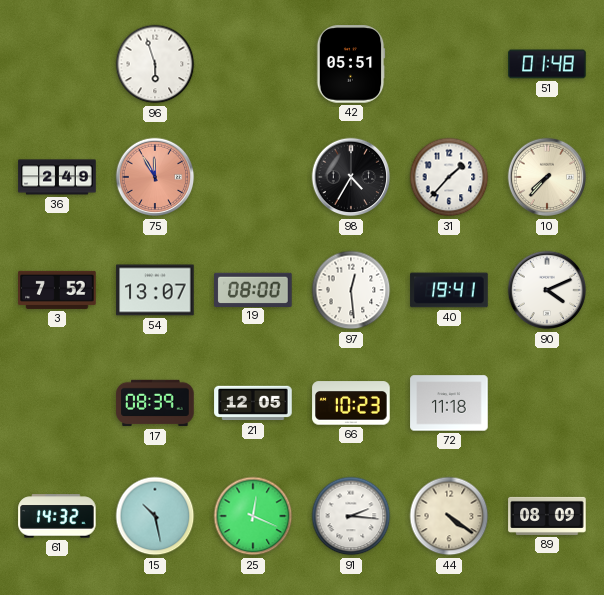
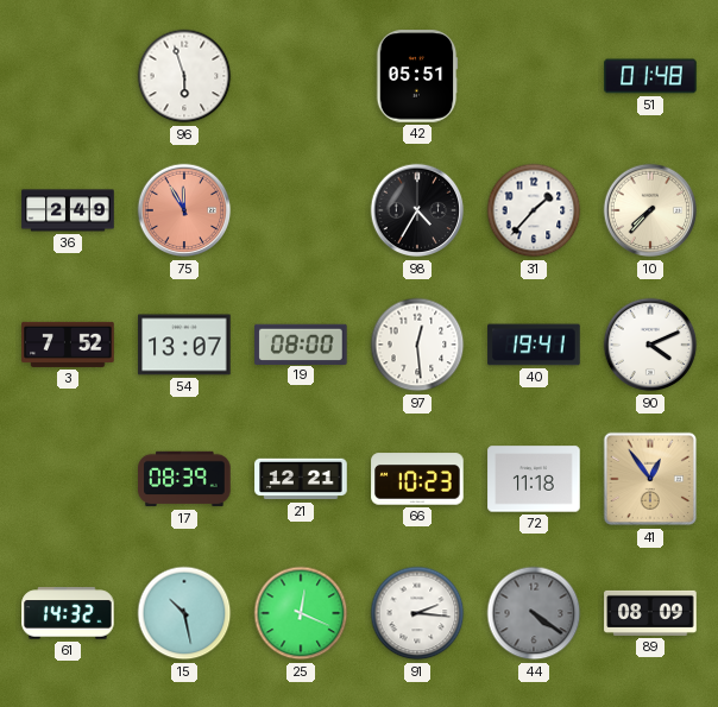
21: 12:05 -> 12:21 (301, 479)
41: none -> 12:54 (650, 479)
44 dial: cream -> grey (534, 613)
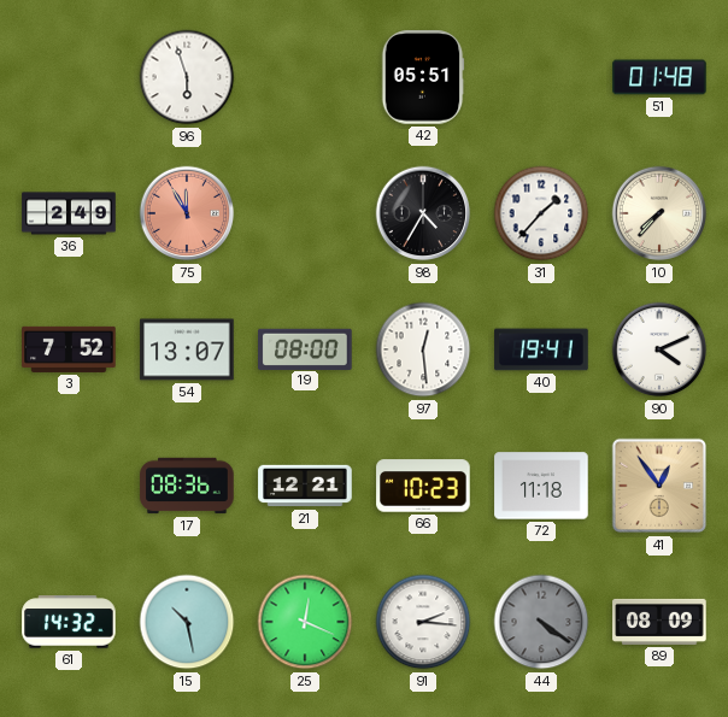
17: 08:39 -> 08:36 (187, 486)
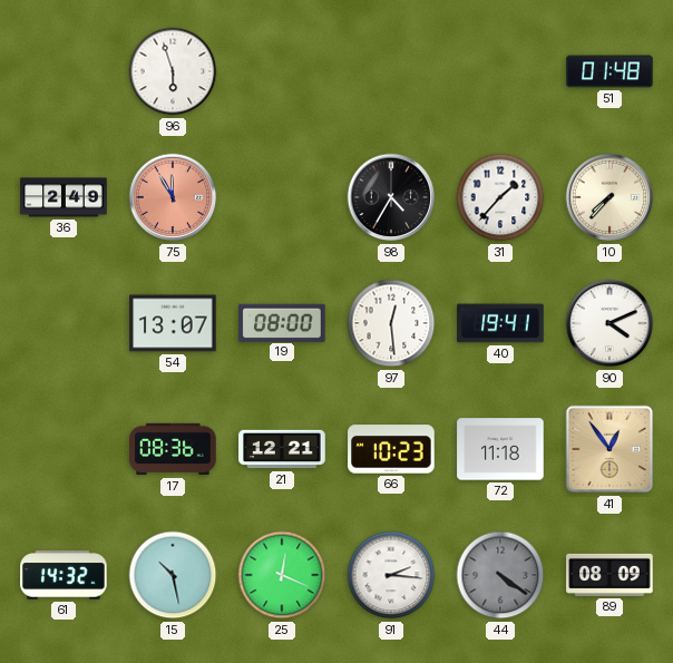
42: 05:51 -> none (423, 77)
3: 7:52 -> none (69, 349)
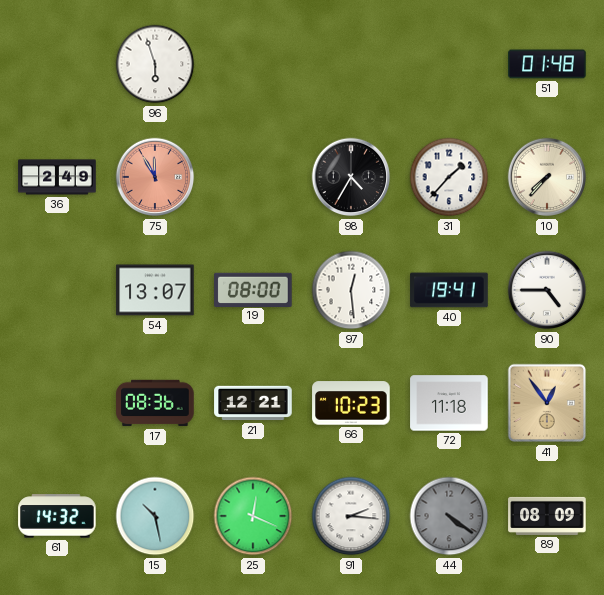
90: 4:11 -> 4:45 (547, 290)
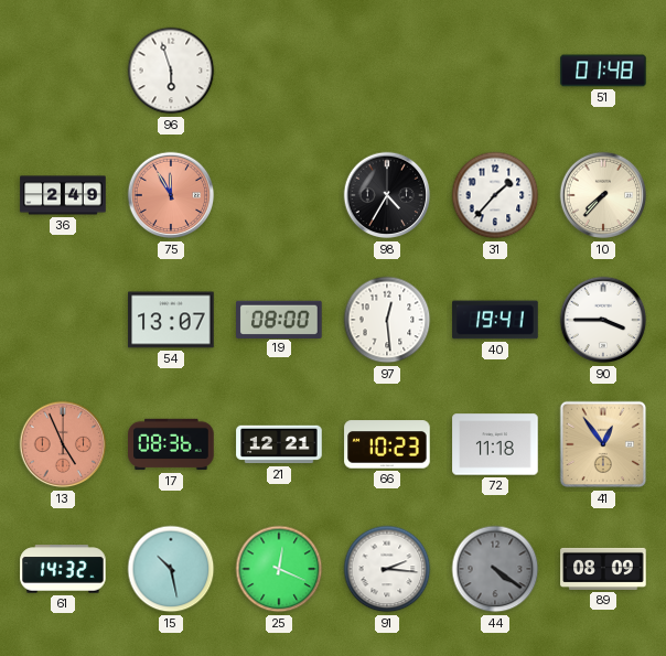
90: 4:45 -> 3:45 (603, 320)
13: none -> 4:56 (63, 444)
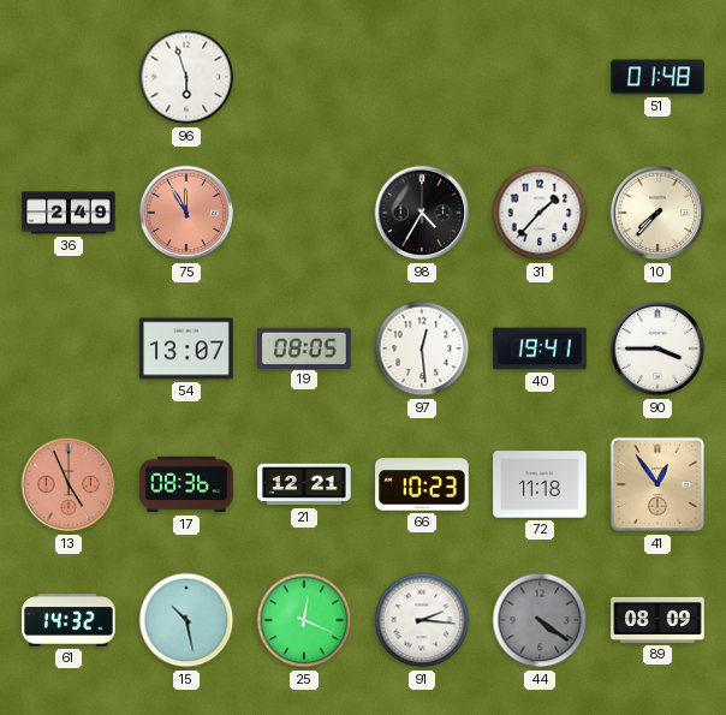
19: 08:00 -> 08:05 (304, 347)
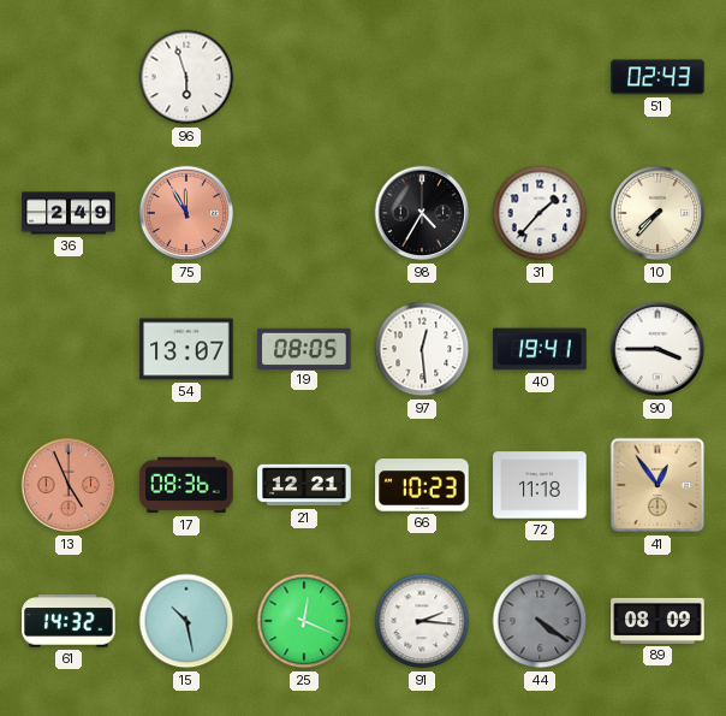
51: 01:48 -> 02:43 (657, 77)
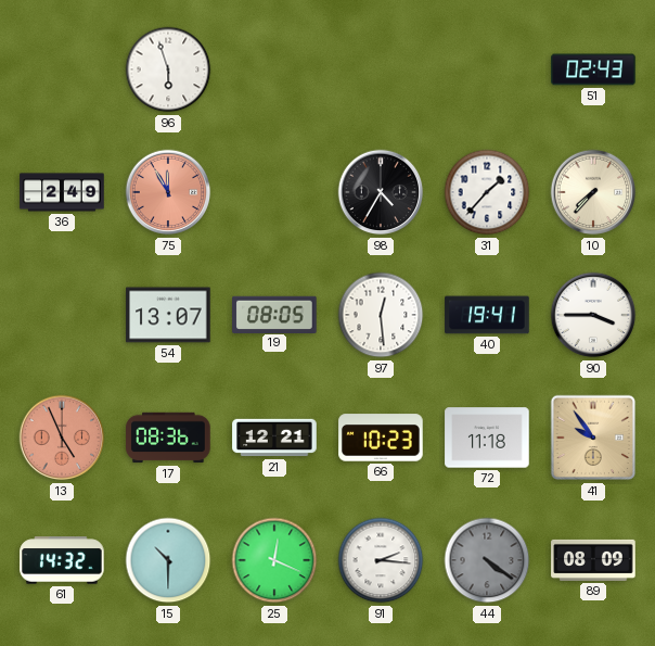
41: 12:54 -> 9:54 (593, 438)
15: 10:28 -> 10:30 (168, 560)
